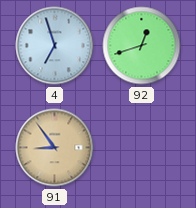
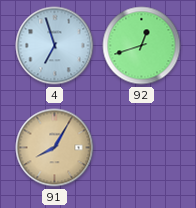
91: 8:54 -> 8:05 (55, 148)
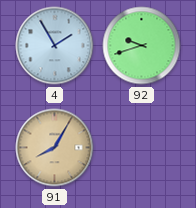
4: 6:57 -> 1:55 (55, 46)
92: 12:42 -> 9:42 (142, 46)
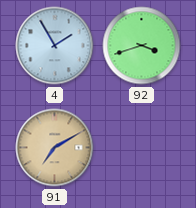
92: 9:42 -> 3:42 (142, 46)
91: 8:05 -> 7:10 (55, 148)
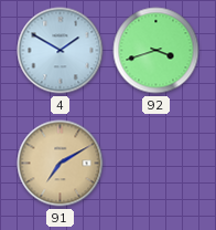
4: 1:55 -> 1:50 (61, 51)
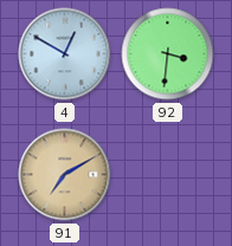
4: 1:50 -> 12:50 (65, 54)
92: 3:42 -> 3:31 (168, 54)
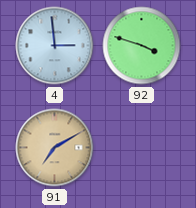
4: 12:50 -> 2:59 (55, 46)
92: 3:31 -> 3:48 (142, 46)
